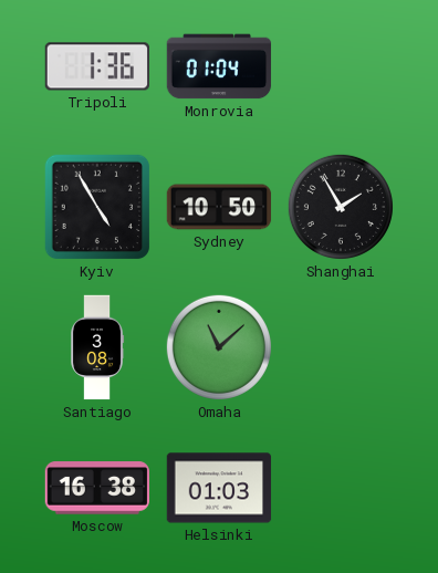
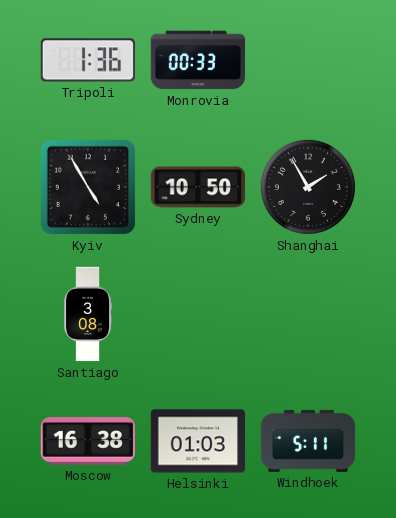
Monrovia: 01:04 -> 00:33 (198, 60)
Omaha: 11:08 -> none (219, 347)
Windhoek: none -> 5:11 (308, 441)
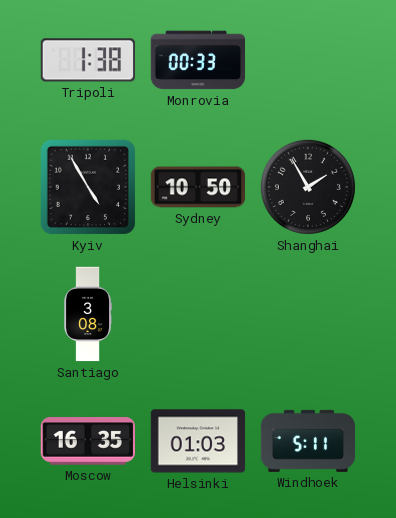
Tripoli: 1:36 -> 1:38 (87, 60)
Moscow: 16:38 -> 16:35 (87, 442)
